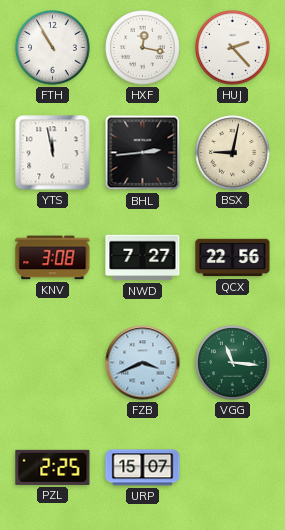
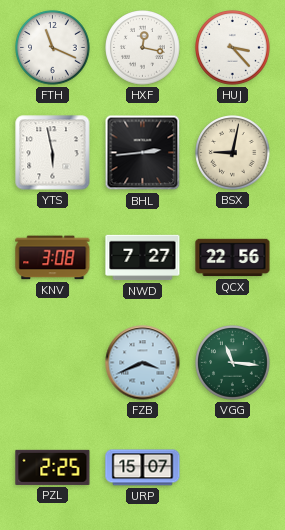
FTH: 10:55 -> 11:19 (53, 48)
HUJ: 2:23 -> 3:23 (233, 48)
YTS: 11:58 -> 5:58 (53, 153)
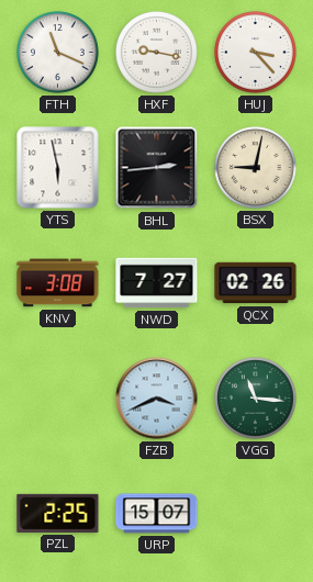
HXF: 12:17 -> 9:17 (157, 53)
QCX: 22:56 -> 02:26 (256, 283)
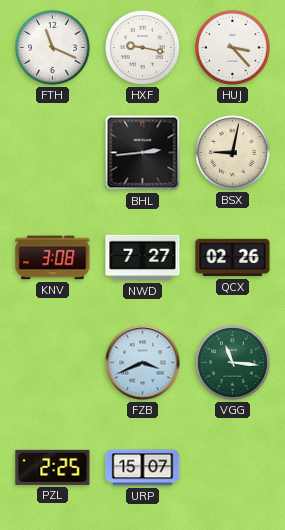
YTS: 5:58 -> none (58, 168)
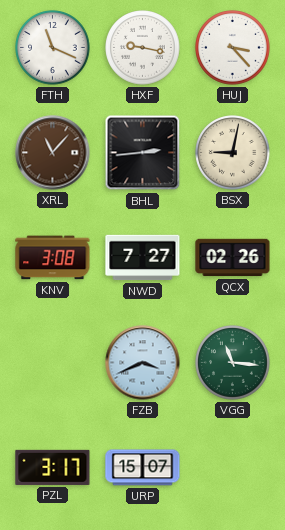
XRL: none -> 11:07 (53, 153)
PZL: 2:25 -> 3:17 (53, 467)
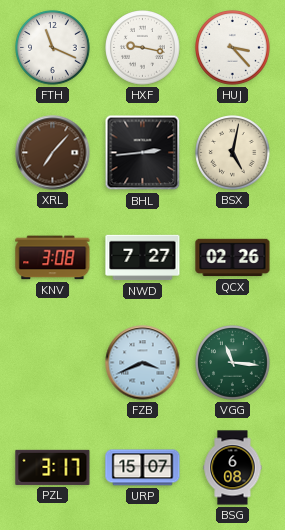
XRL: 11:07 -> 7:07 (53, 153)
BSX: 9:02 -> 5:02 (233, 153)
BSG: none -> 6:08 (233, 468)
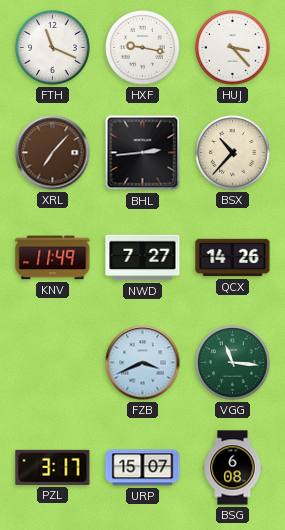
BSX: 5:02 -> 10:37 (233, 153)
KNV: 3:08 -> 11:49 (53, 258)
QCX: 02:26 -> 14:26 (233, 258)
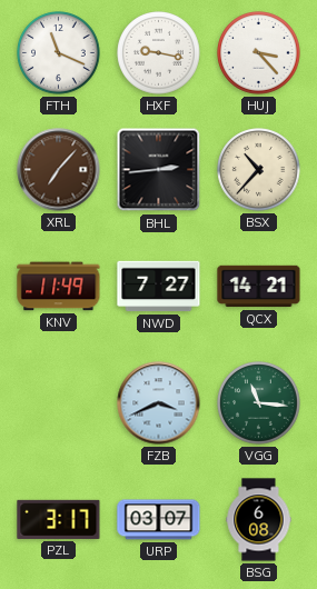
QCX: 14:26 -> 14:21 (259, 287)
URP: 15:07 -> 03:07 (159, 520)
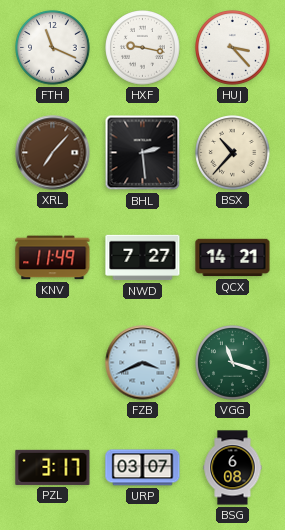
BHL: 2:44 -> 2:29 (143, 153)
VGG: 11:16 -> 11:18 (233, 363)
